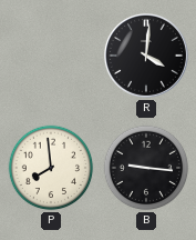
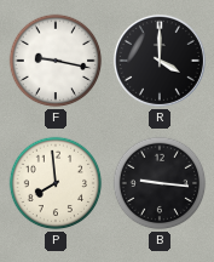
F: none -> 9:17 (56, 61)
R: 4:01 -> 4:00 (160, 61)
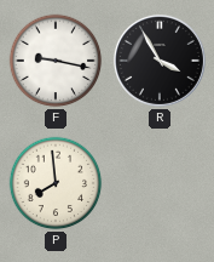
R: 4:00 -> 3:55 (160, 61)
B: 9:16 -> none (160, 183)
